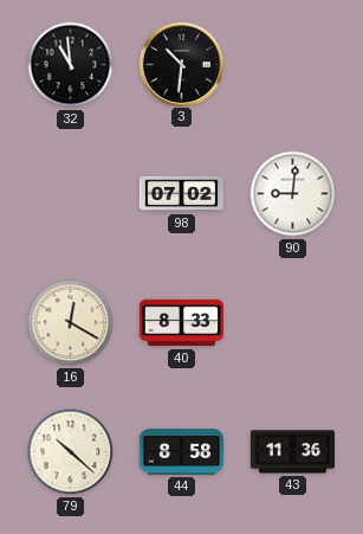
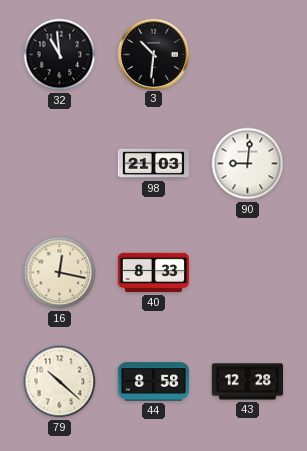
98: 07:02 -> 21:03 (153, 164)
16: 12:20 -> 12:17 (60, 273)
43: 11:36 -> 12:28 (247, 382)
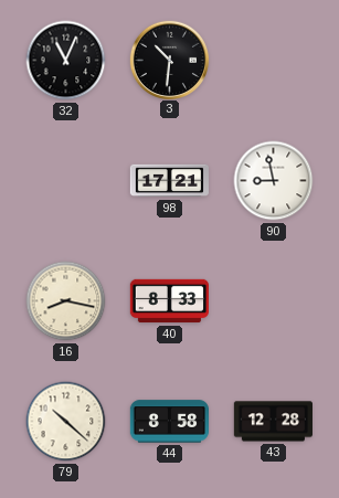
32: 10:59 -> 11:04 (66, 61)
98: 21:03 -> 17:21 (169, 181)
90: 9:01 -> 8:58 (274, 181)
16: 12:17 -> 8:17 (66, 301)
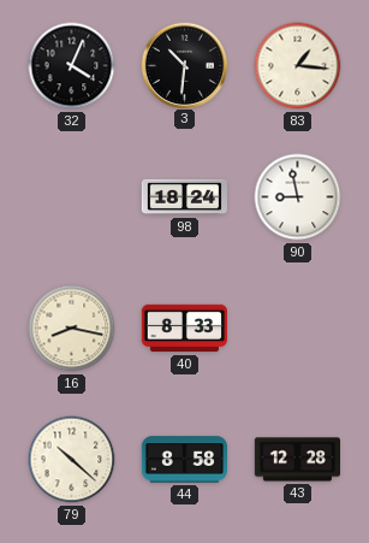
32: 11:04 -> 4:04 (72, 66)
83: none -> 1:16 (298, 66)
98: 17:21 -> 18:24 (184, 197)
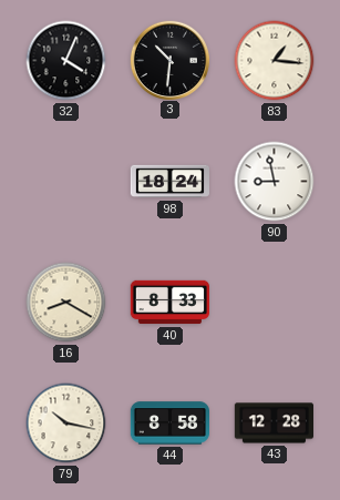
16: 8:17 -> 8:20 (66, 303)
79: 10:22 -> 10:17 (66, 424)
